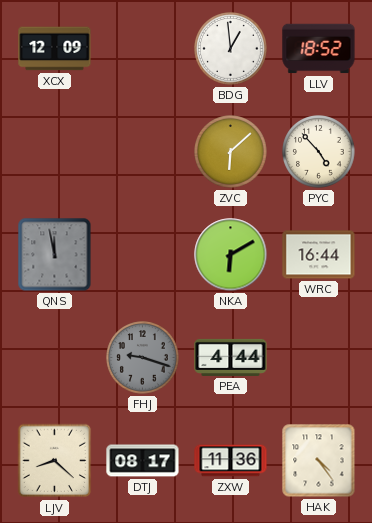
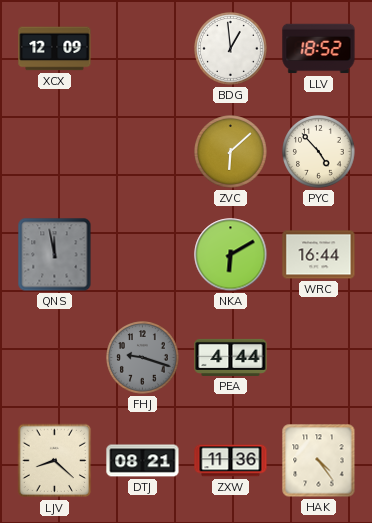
DTJ: 08:17 -> 08:21 (143, 461)
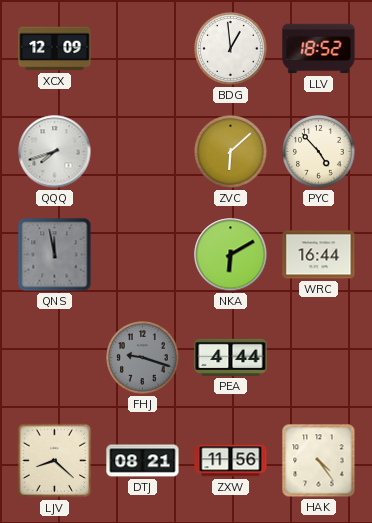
QQQ: none -> 7:42 (55, 152)
ZXW: 11:36 -> 11:56 (231, 461)
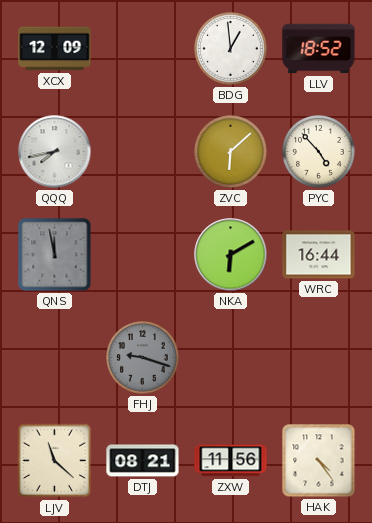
QQQ: 7:42 -> 7:43 (55, 152)
PEA: 4:44 -> none (231, 357)
LJV: 8:22 -> 11:22 (55, 461)
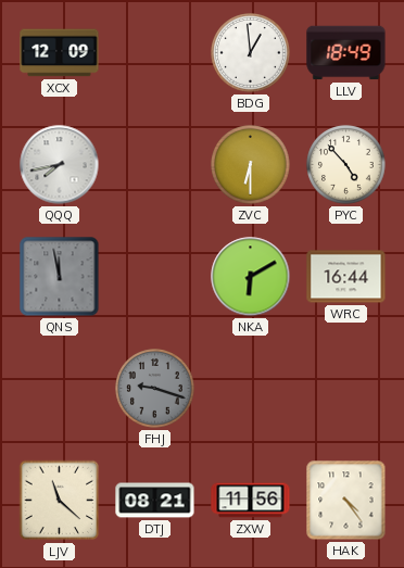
LLV: 18:52 -> 18:49 (346, 53)
ZVC: 6:08 -> 6:30 (251, 165)
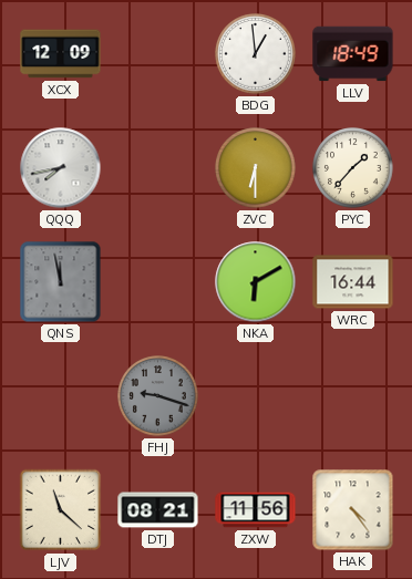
PYC: 4:53 -> 1:37 (353, 168)
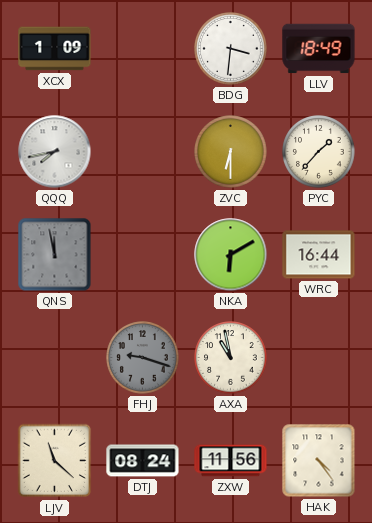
XCX: 12:09 -> 1:09 (55, 49)
BDG: 12:59 -> 3:31 (231, 49)
AXA: none -> 10:58 (231, 358)
DTJ: 08:21 -> 08:24 (143, 461)
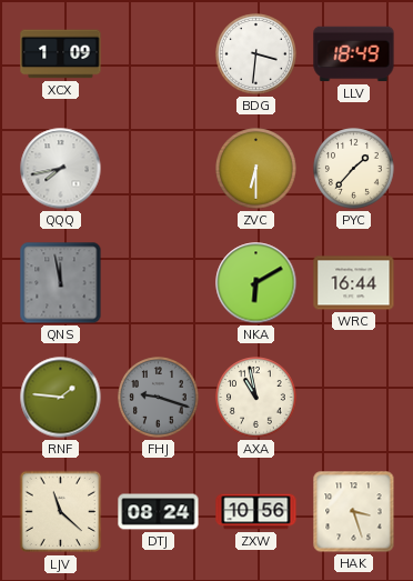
RNF: none -> 1:46 (61, 398)
ZXW: 11:56 -> 10:56 (256, 512)
HAK: 4:24 -> 3:27 (354, 512)
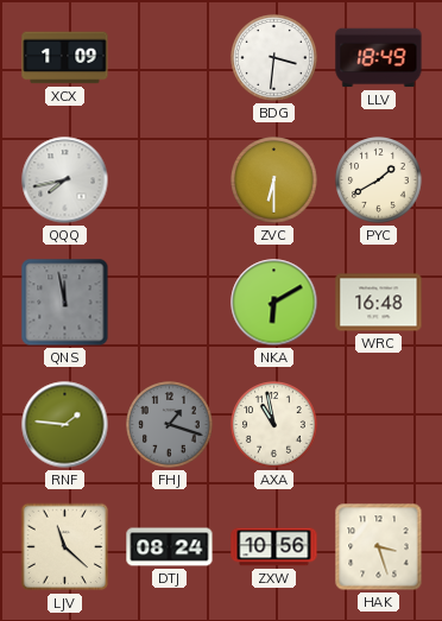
PYC: 1:37 -> 1:40 (379, 180)
WRC: 16:44 -> 16:48 (379, 303)
FHJ: 9:18 -> 1:18 (170, 425)
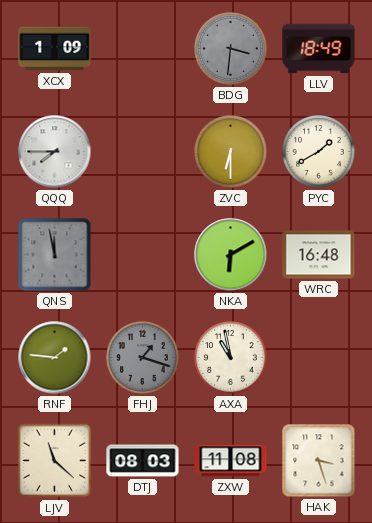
BDG dial: white -> grey (231, 49)
QQQ: 7:43 -> 7:45 (55, 152)
DTJ: 08:24 -> 08:03 (143, 461)
ZXW: 10:56 -> 11:08 (231, 461)
